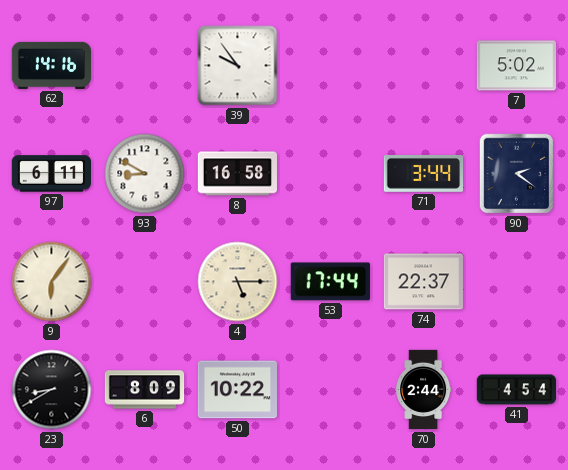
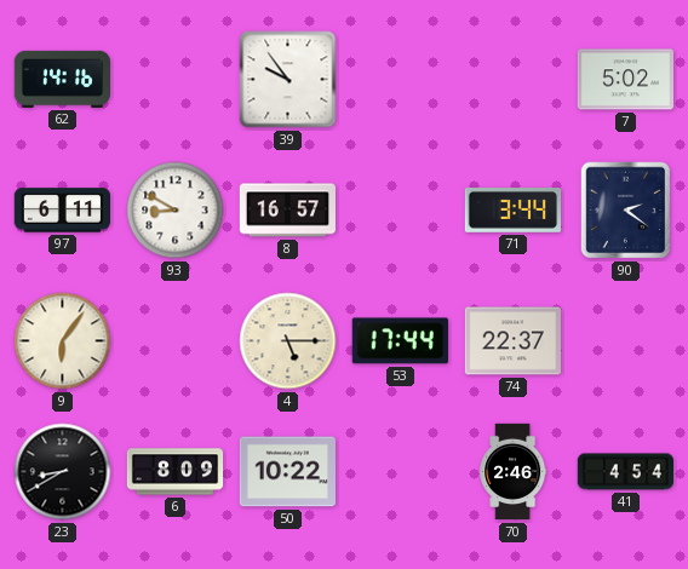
8: 16:58 -> 16:57 (287, 211)
70: 2:44 -> 2:46 (514, 472)
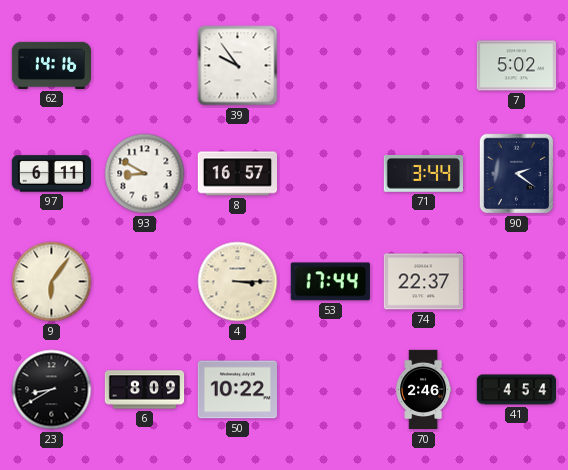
4: 5:15 -> 3:15 (238, 282)
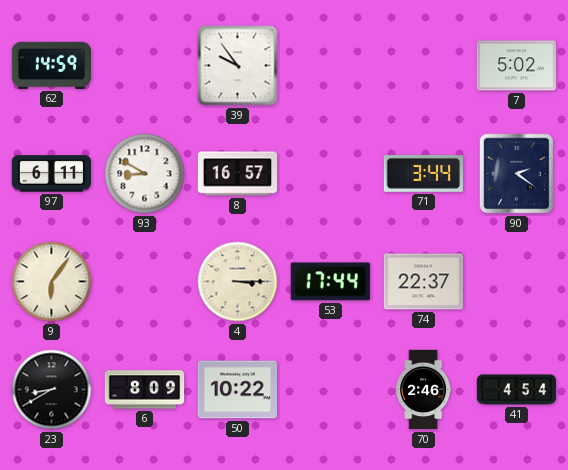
62: 14:16 -> 14:59 (52, 65)
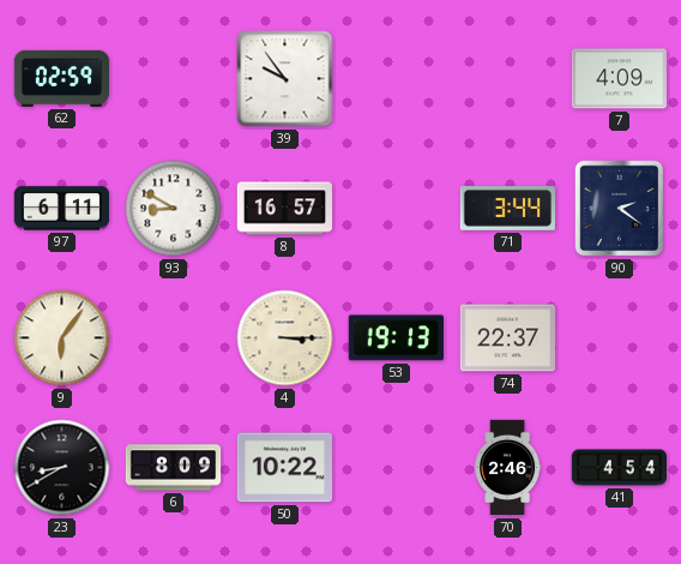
62: 14:59 -> 02:59 (62, 78)
7: 5:02 -> 4:09 (619, 79)
53: 17:44 -> 19:13 (396, 338)
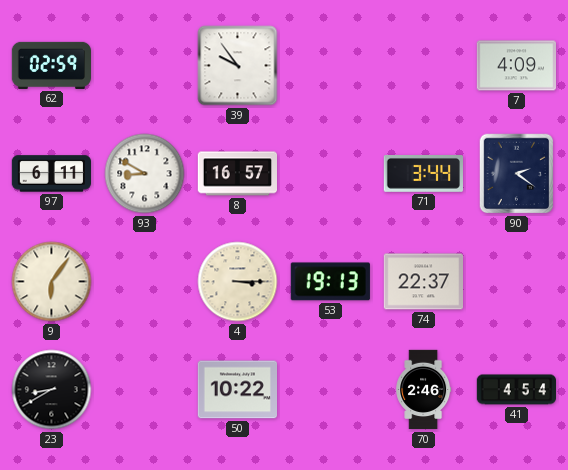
6: 8:09 -> none (174, 468)
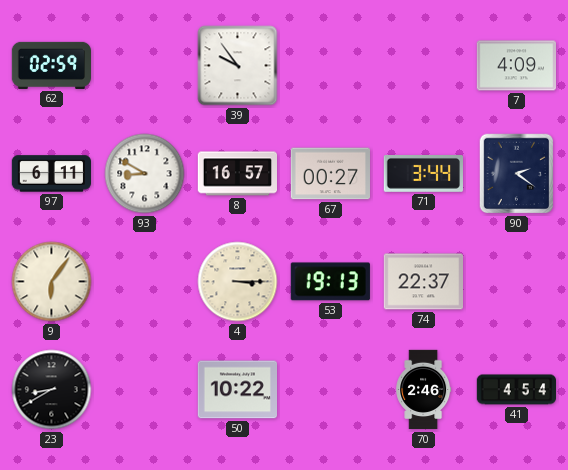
67: none -> 00:27 (330, 174)
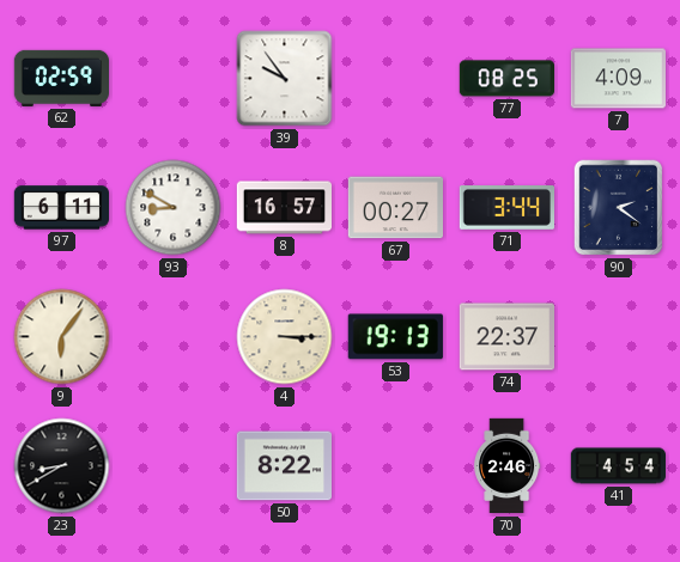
77: none -> 08:25 (506, 79)
50: 10:22 -> 8:22 (284, 466)
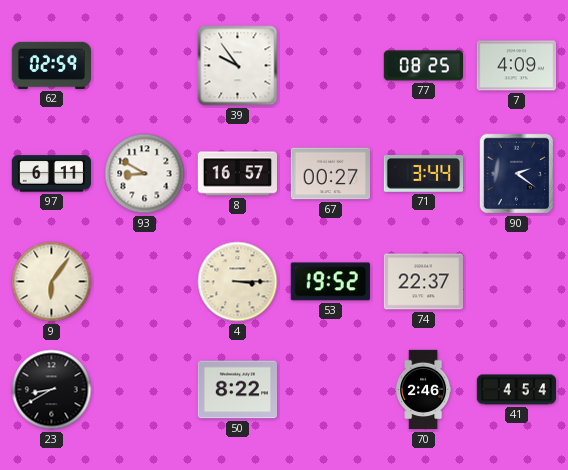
53: 19:13 -> 19:52 (330, 282)
